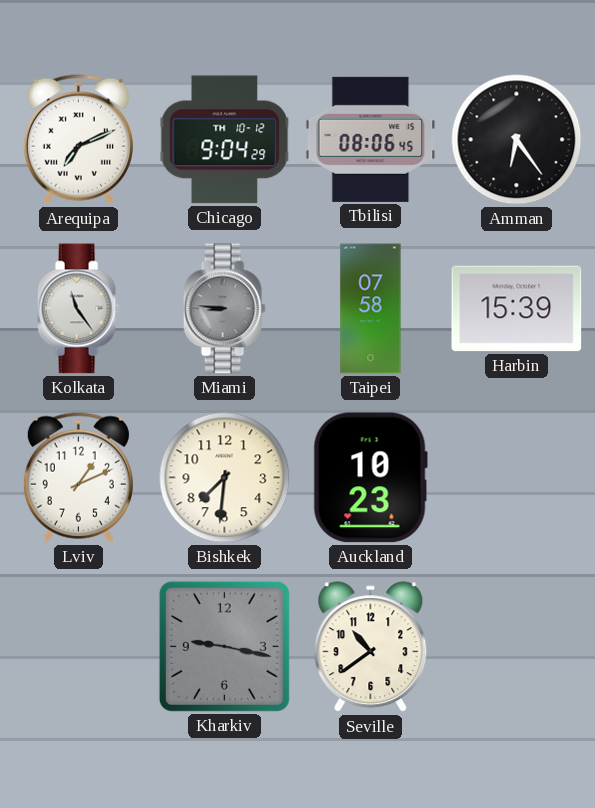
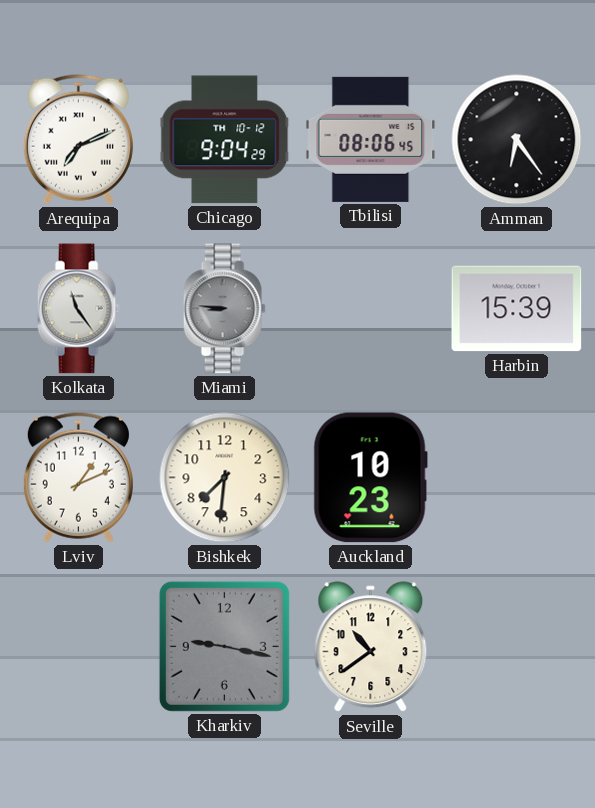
Taipei: 07:58 -> none (371, 309)
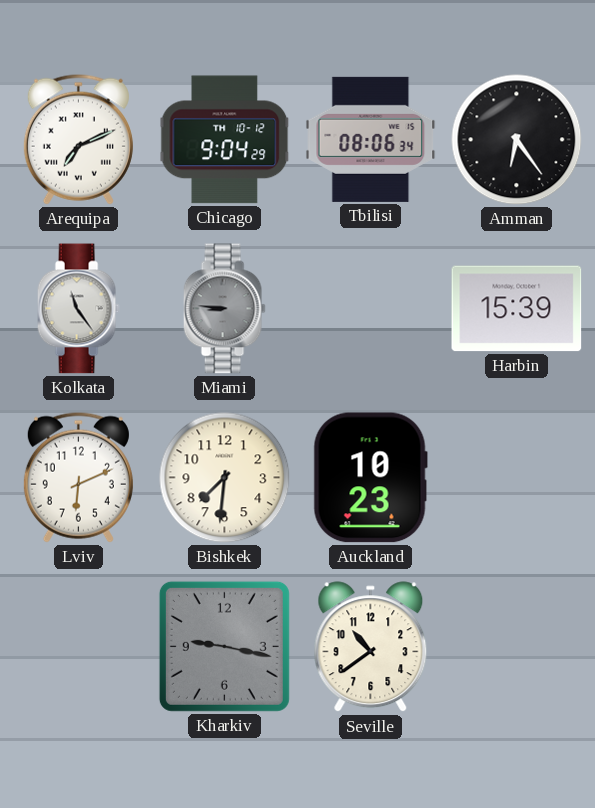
Tbilisi: 08:06:45 -> 08:06:34 (371, 139)
Lviv: 1:11 -> 6:11 (78, 477)
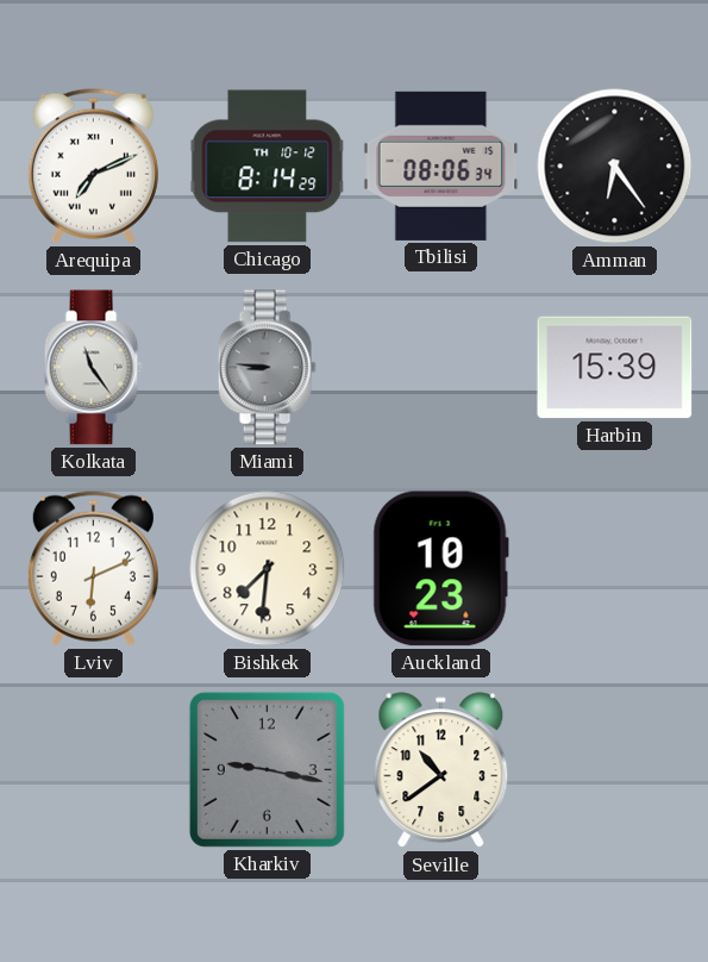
Chicago: 9:04 -> 8:14 (268, 167)
